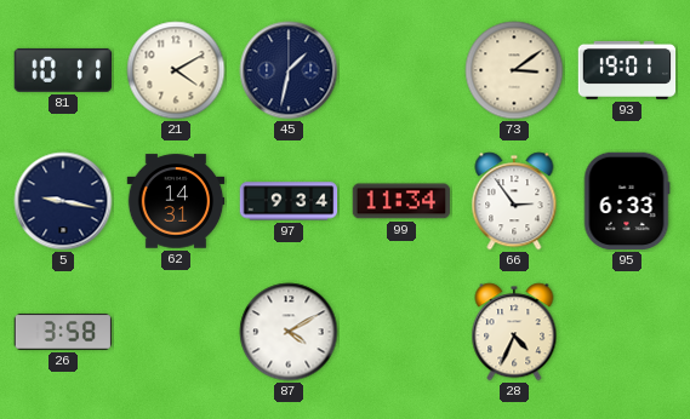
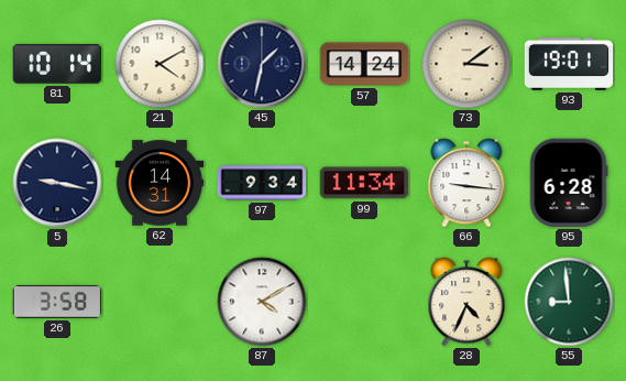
81: 10:11 -> 10:14 (56, 64)
57: none -> 14:24 (364, 64)
66: 2:54 -> 9:16 (466, 183)
95: 6:33 -> 6:28 (569, 183)
55: none -> 8:59 (569, 302)
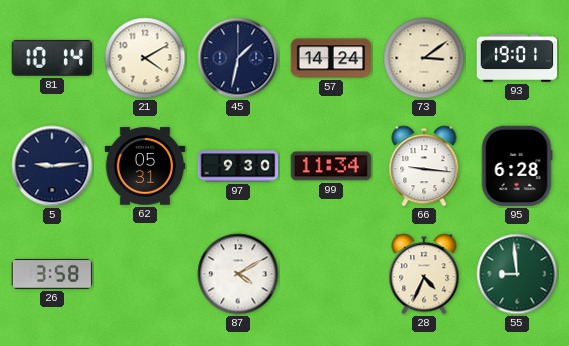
5: 9:17 -> 9:14 (52, 166)
62: 14:31 -> 05:31 (145, 166)
97: 9:34 -> 9:30 (238, 166)
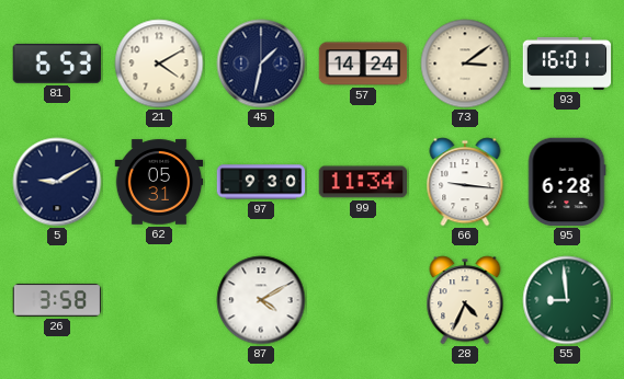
81: 10:14 -> 6:53 (56, 64)
93: 19:01 -> 16:01 (567, 64)
5: 9:14 -> 9:10 (57, 182)
